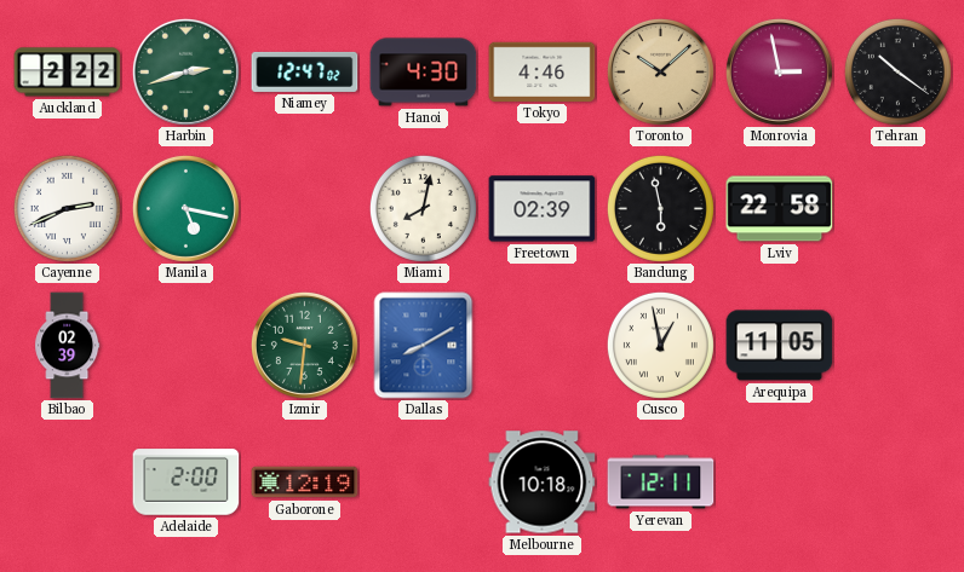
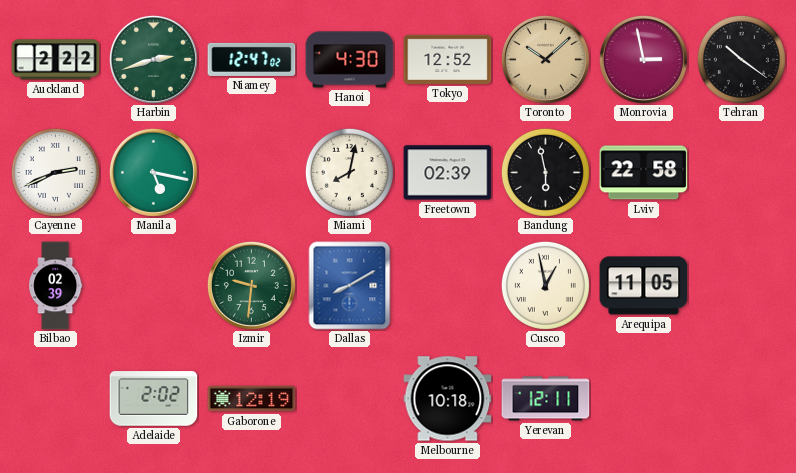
Tokyo: 4:46 -> 12:52 (448, 59)
Adelaide: 2:00 -> 2:02 (154, 399)
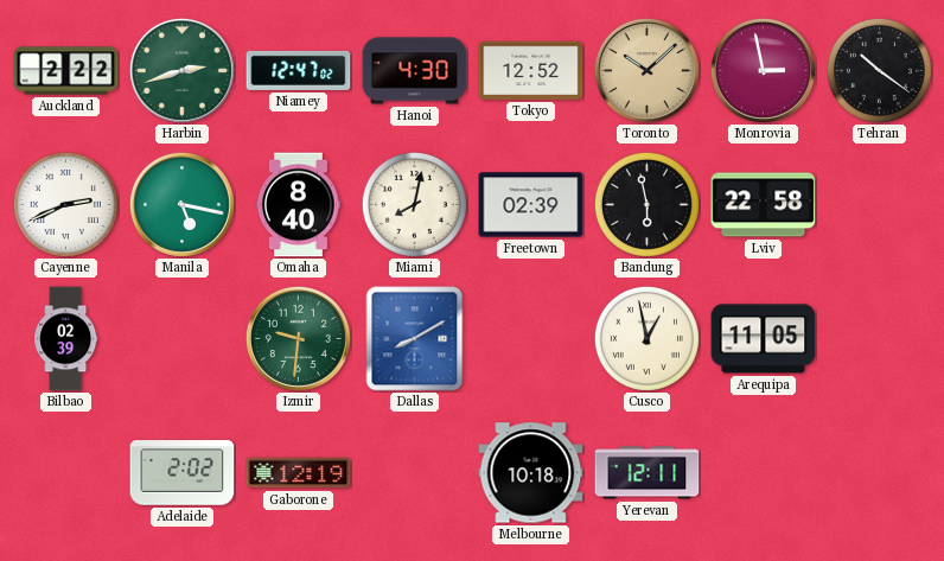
Omaha: none -> 8:40 (298, 205)
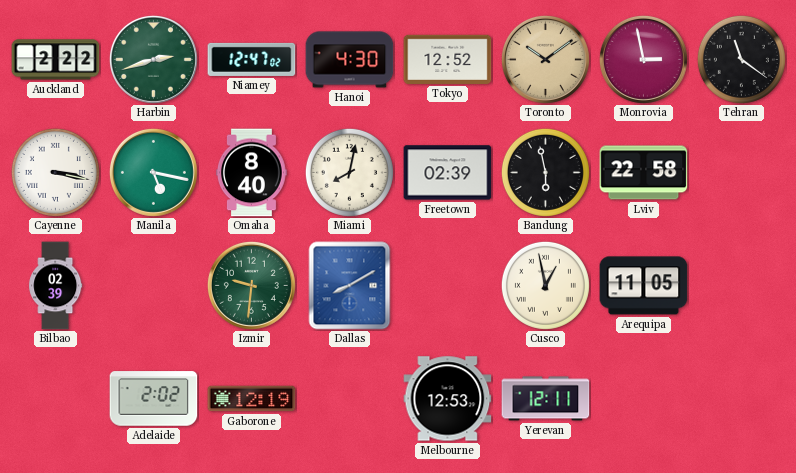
Toronto: 10:08 -> 10:09 (545, 59)
Tehran: 10:21 -> 11:21 (741, 59)
Cayenne: 2:41 -> 3:17 (55, 172)
Melbourne: 10:18 -> 12:53 (448, 399)
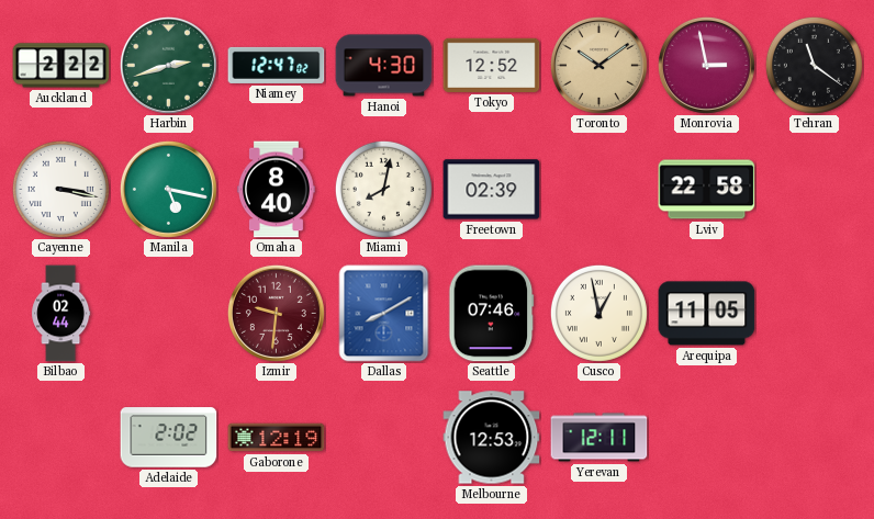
Bandung: 5:58 -> none (545, 172)
Bilbao: 02:39 -> 02:44 (61, 314)
Izmir dial: green -> burgundy (276, 313)
Seattle: none -> 07:46 (492, 314)
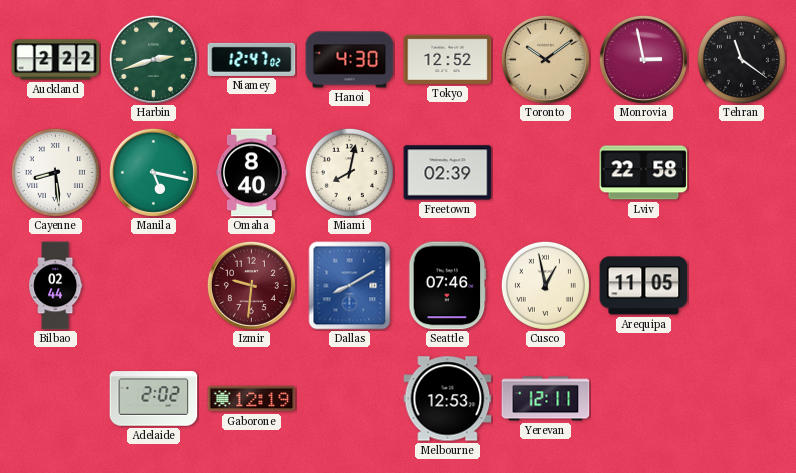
Cayenne: 3:17 -> 8:29 (55, 172)
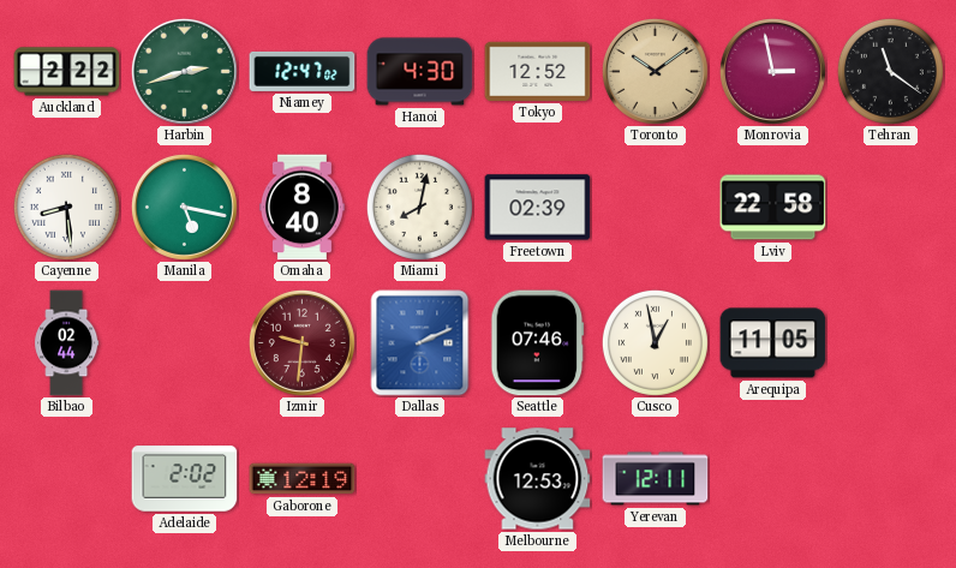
Dallas: 8:10 -> 2:11 (420, 343)
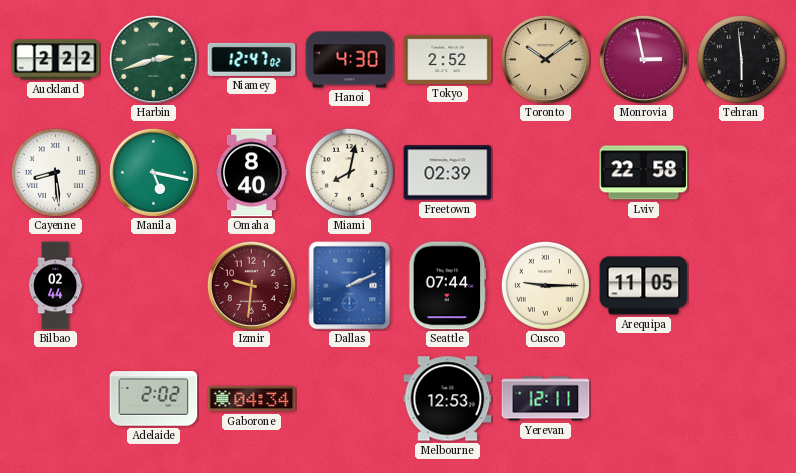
Tokyo: 12:52 -> 2:52 (448, 59)
Tehran: 11:21 -> 5:59 (741, 59)
Seattle: 07:46 -> 07:44 (448, 286)
Cusco: 12:58 -> 9:15 (545, 285)
Gaborone: 12:19 -> 04:34 (252, 399)
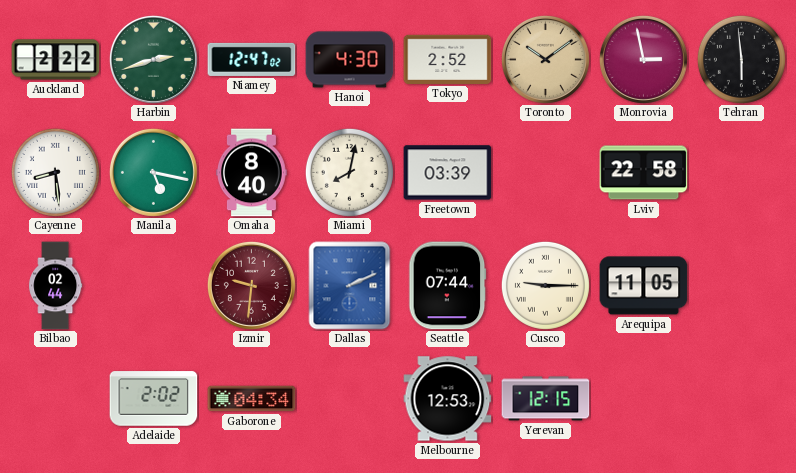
Freetown: 02:39 -> 03:39 (448, 173)
Yerevan: 12:11 -> 12:15 (546, 399)
